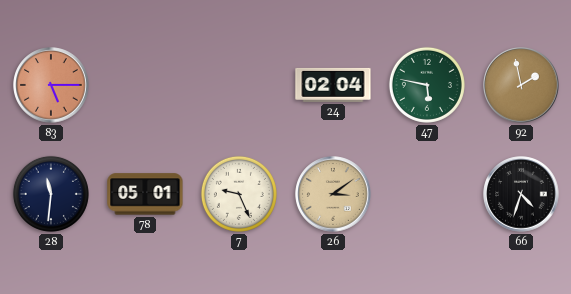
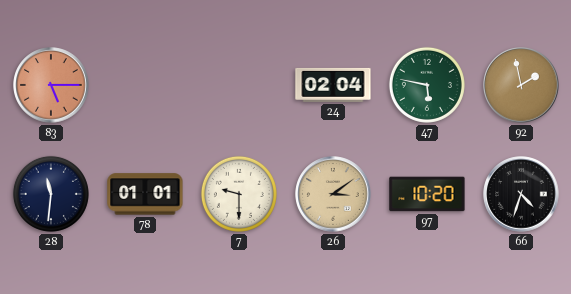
78: 05:01 -> 01:01 (145, 194)
7: 9:26 -> 9:30 (239, 194)
97: none -> 10:20 (427, 194)
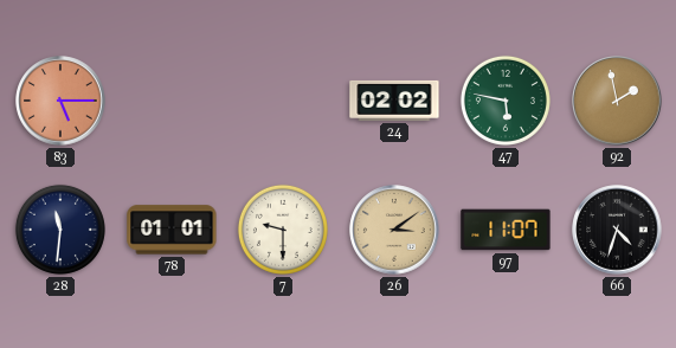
24: 02:04 -> 02:02 (394, 101)
97: 10:20 -> 11:07 (506, 230)
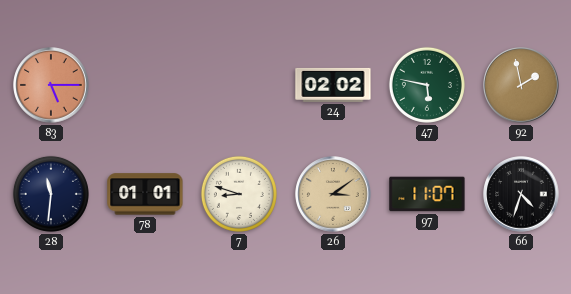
7: 9:30 -> 8:48 (239, 194)
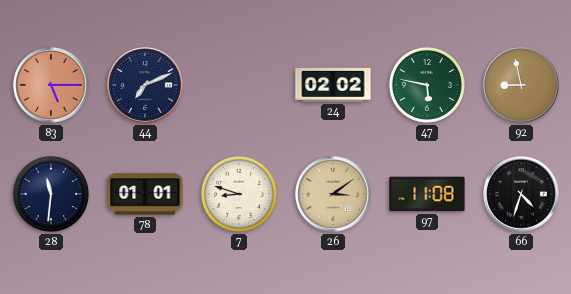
44: none -> 7:11 (145, 85)
92: 1:58 -> 8:58 (521, 85)
97: 11:07 -> 11:08 (427, 194)
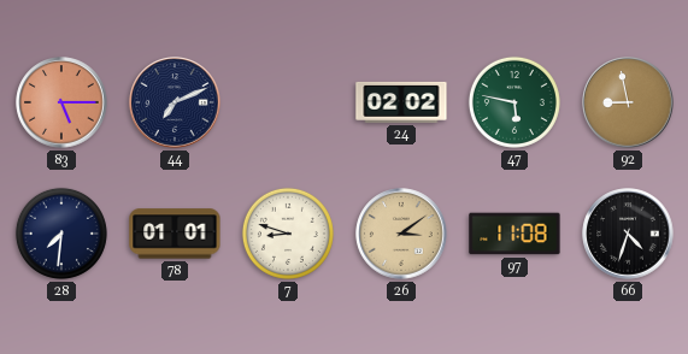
28: 11:31 -> 7:31 (61, 234)
